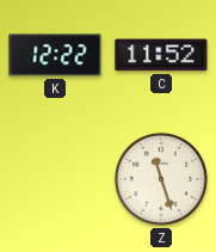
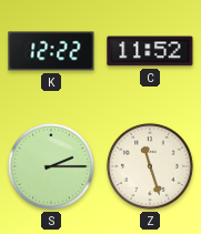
S: none -> 2:15 (51, 166)
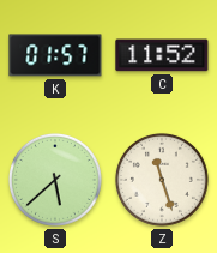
K: 12:22 -> 01:57 (55, 55)
S: 2:15 -> 5:38 (55, 180)
